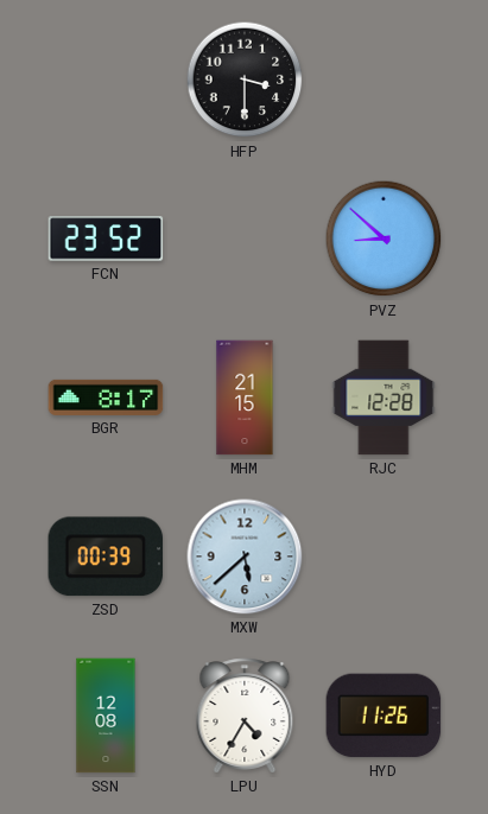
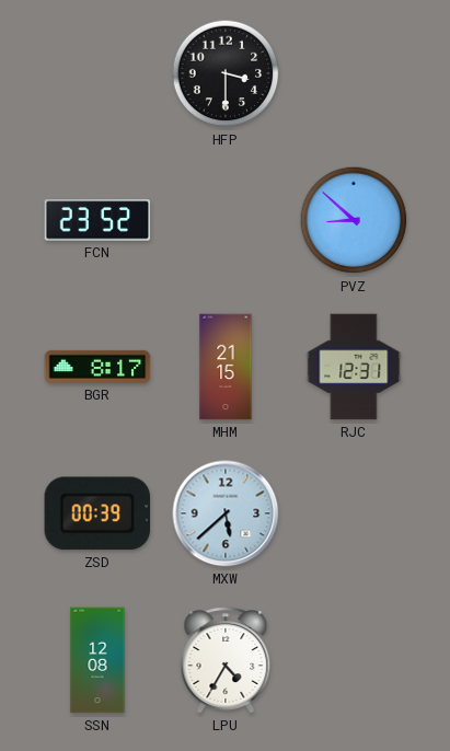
RJC: 12:28 -> 12:31 (354, 367)
HYD: 11:26 -> none (384, 716)
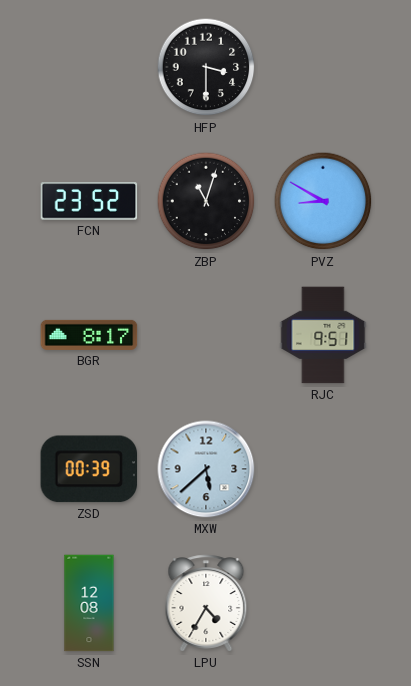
ZBP: none -> 11:03 (206, 201)
PVZ: 8:52 -> 8:50 (323, 201)
MHM: 21:15 -> none (226, 367)
RJC: 12:31 -> 9:51 (323, 335)
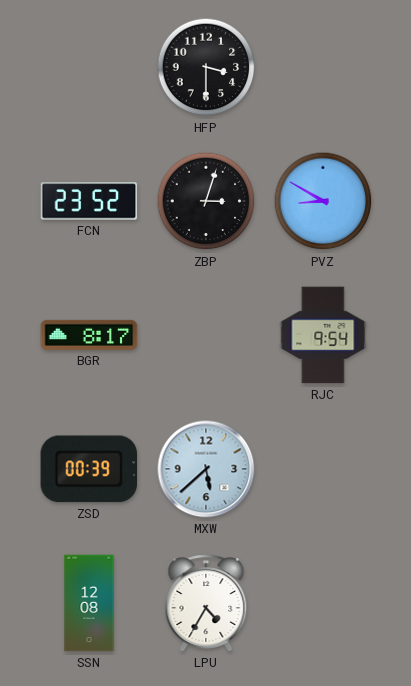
ZBP: 11:03 -> 3:03 (206, 201)
RJC: 9:51 -> 9:54 (323, 335)
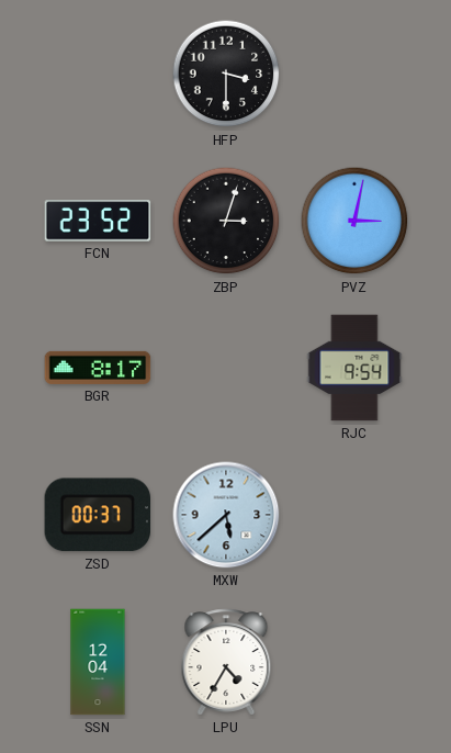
PVZ: 8:50 -> 3:02 (354, 221)
ZSD: 00:39 -> 00:37 (98, 515)
SSN: 12:08 -> 12:04 (98, 662)
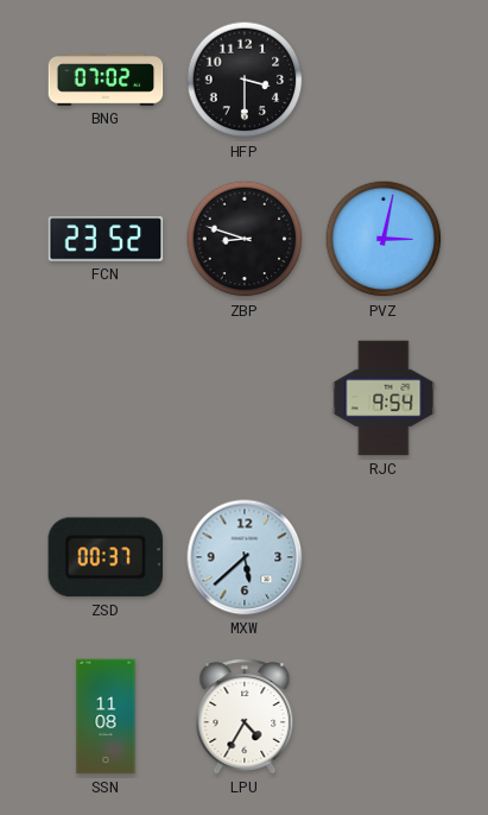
BNG: none -> 07:02 (106, 80)
ZBP: 3:03 -> 8:48 (245, 239)
BGR: 8:17 -> none (98, 368)
SSN: 12:04 -> 11:08 (106, 716)
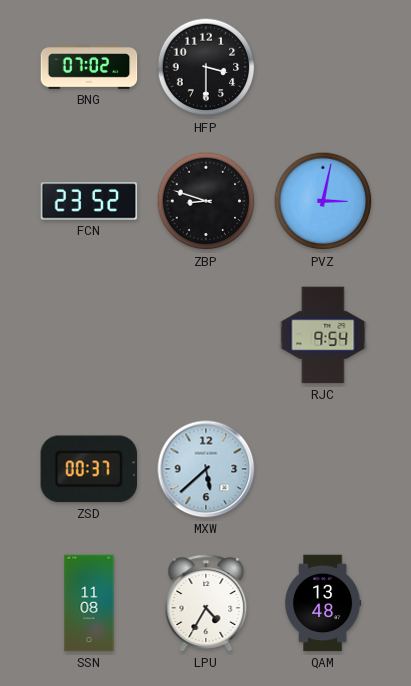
QAM: none -> 13:48 (323, 603)
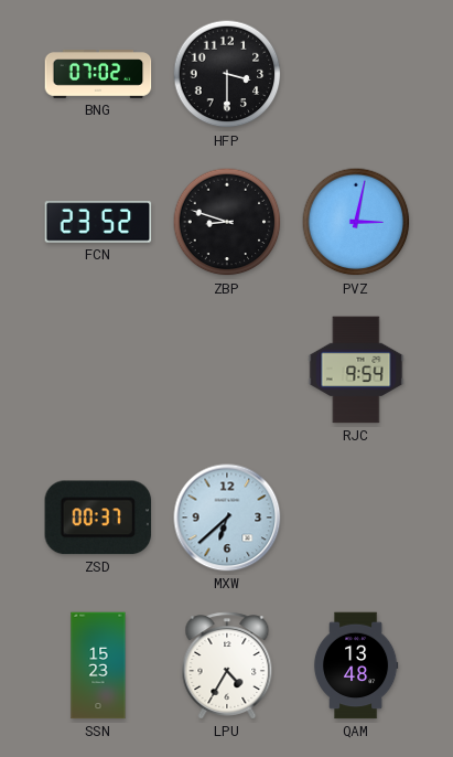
MXW: 5:38 -> 6:38 (227, 518)
SSN: 11:08 -> 15:23 (98, 665)
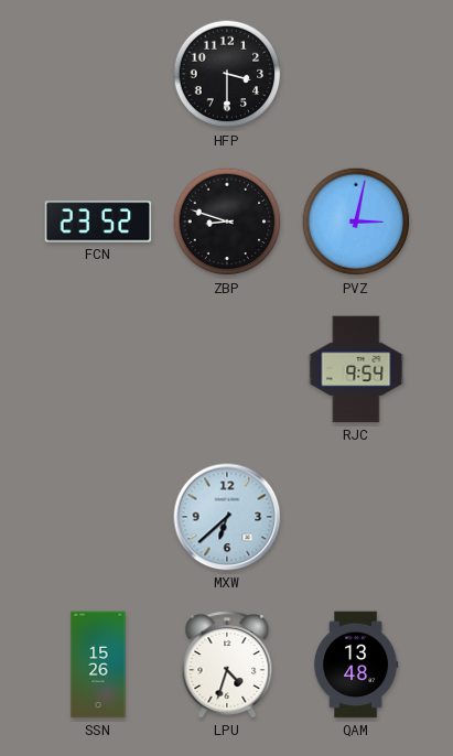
BNG: 07:02 -> none (98, 74)
ZSD: 00:37 -> none (98, 518)
SSN: 15:23 -> 15:26 (98, 665)
LPU: 4:35 -> 4:33 (227, 665)
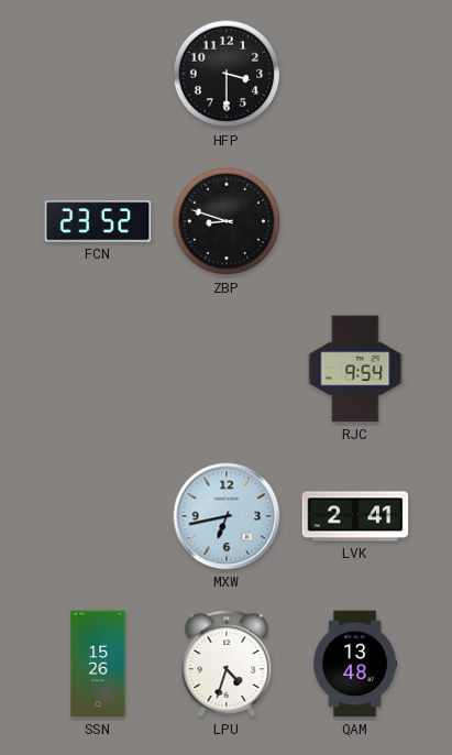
PVZ: 3:02 -> none (356, 222)
MXW: 6:38 -> 6:43 (227, 516)
LVK: none -> 2:41 (355, 516)
